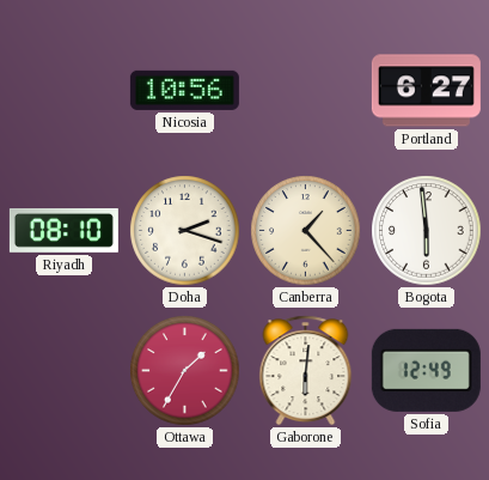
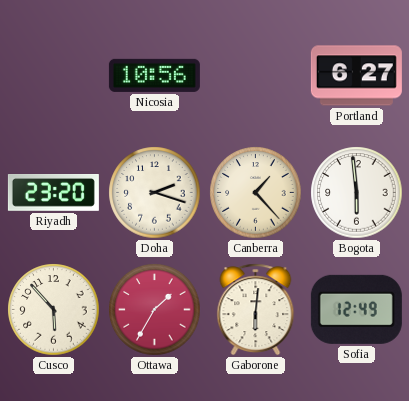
Riyadh: 08:10 -> 23:20 (53, 193)
Cusco: none -> 5:53 (54, 310)
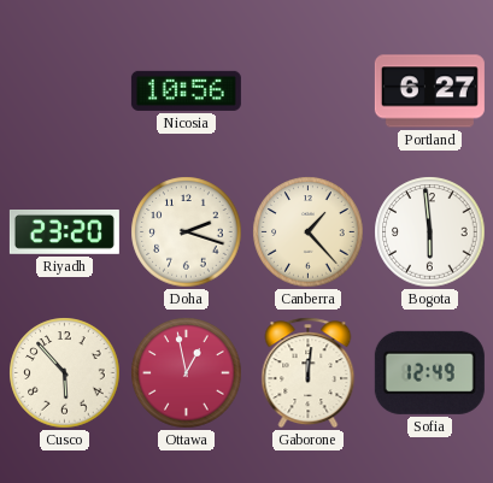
Ottawa: 1:35 -> 12:58 (187, 373)
Gaborone: 6:01 -> 12:01 (309, 373)
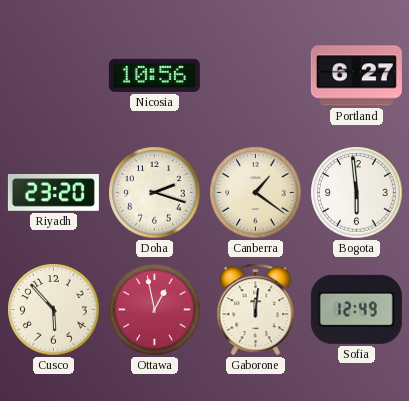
Canberra: 1:23 -> 1:21 (256, 193)
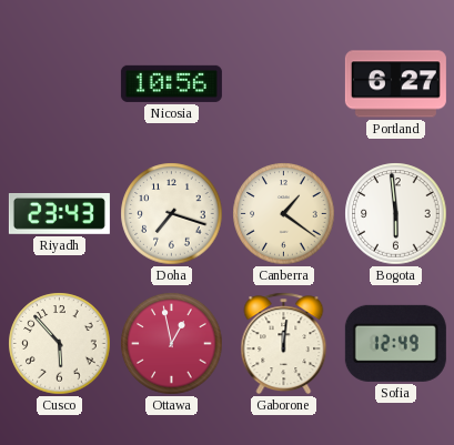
Riyadh: 23:20 -> 23:43 (59, 214)
Doha: 2:18 -> 7:18 (172, 214)
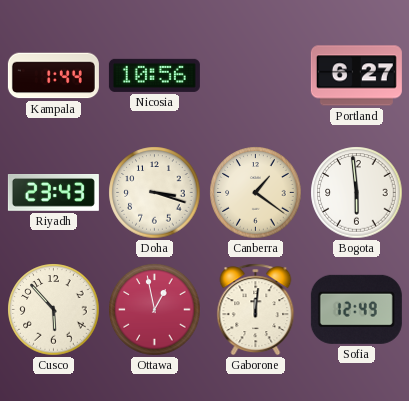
Kampala: none -> 1:44 (53, 76)
Doha: 7:18 -> 3:18 (155, 193)
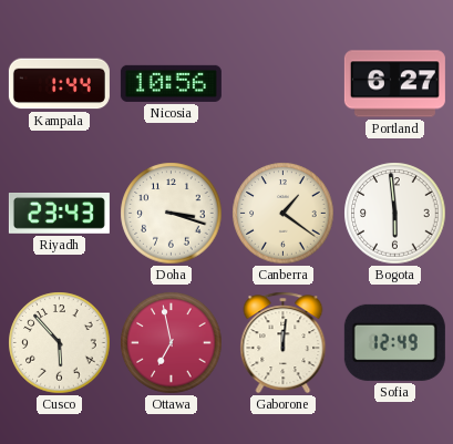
Ottawa: 12:58 -> 6:58 (172, 343)
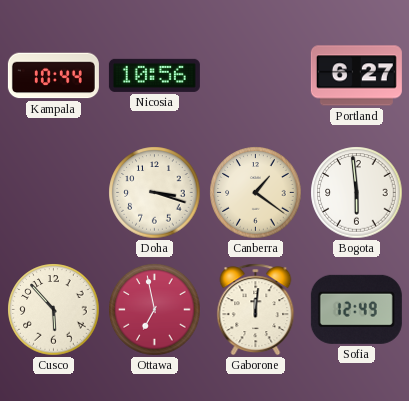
Kampala: 1:44 -> 10:44 (53, 76)
Riyadh: 23:43 -> none (59, 214)
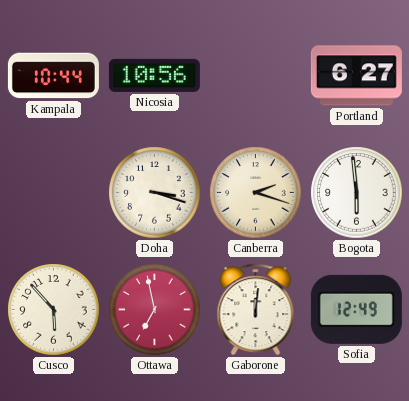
Canberra: 1:21 -> 2:18 (256, 193)
